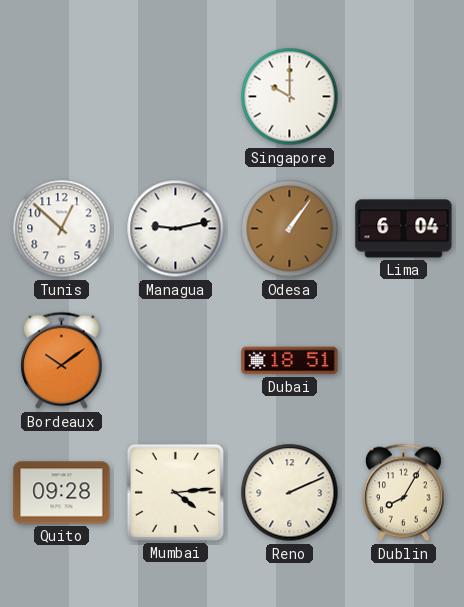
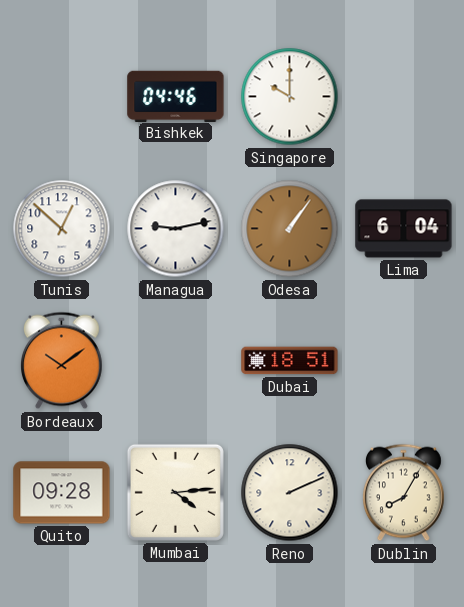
Bishkek: none -> 04:46 (176, 96)
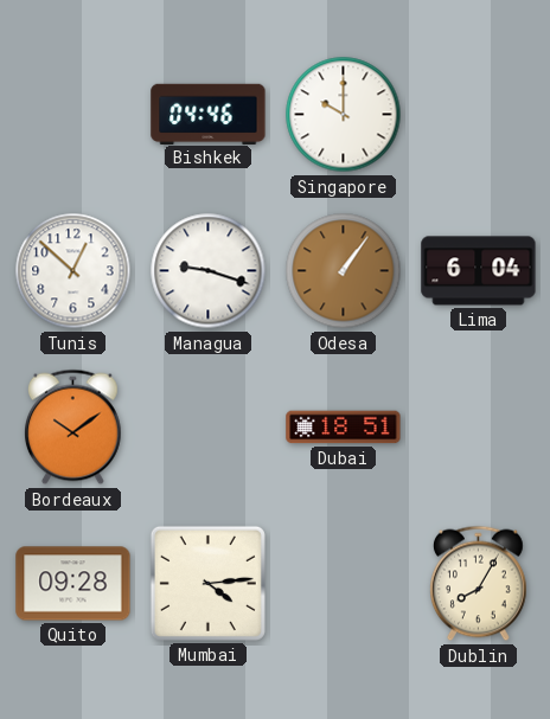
Managua: 9:13 -> 9:18 (209, 271)
Reno: 2:11 -> none (290, 493)
